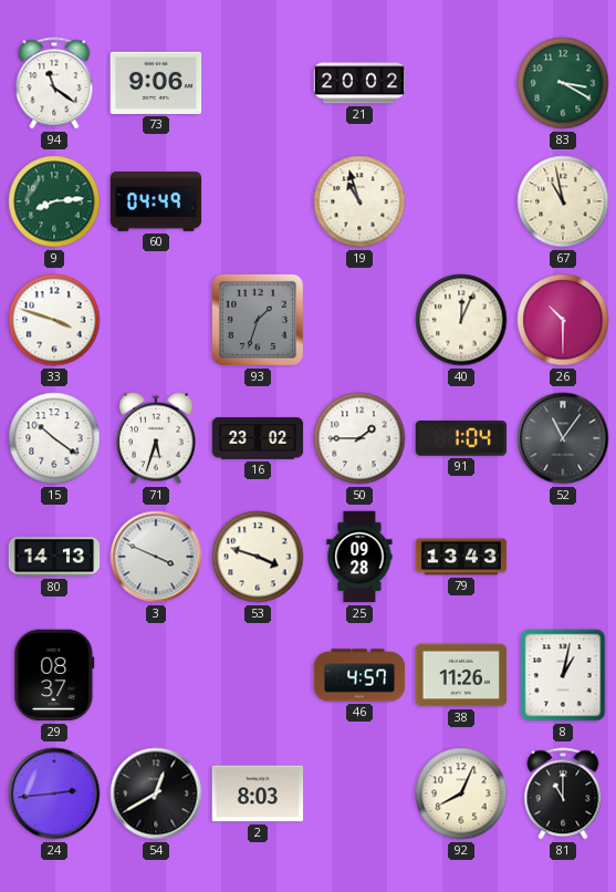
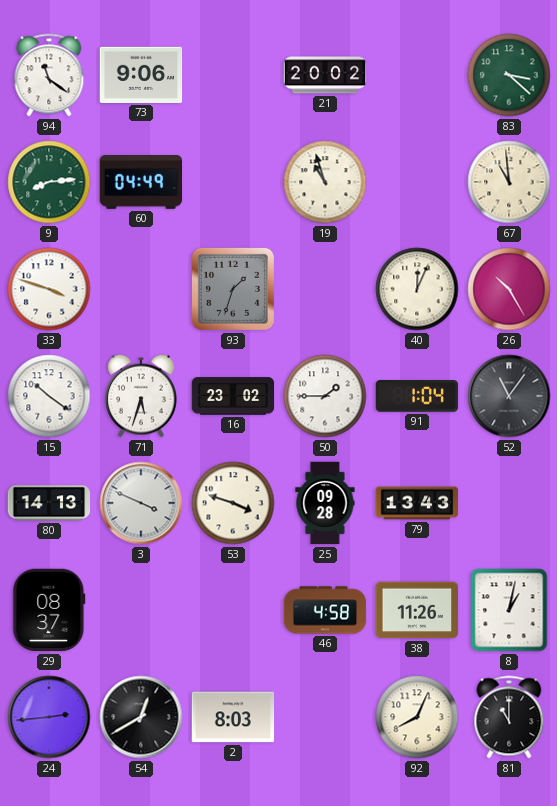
83: 3:20 -> 3:22 (509, 75)
67: 10:58 -> 10:59 (509, 182)
26: 10:30 -> 10:25 (509, 289)
46: 4:57 -> 4:58 (325, 610)
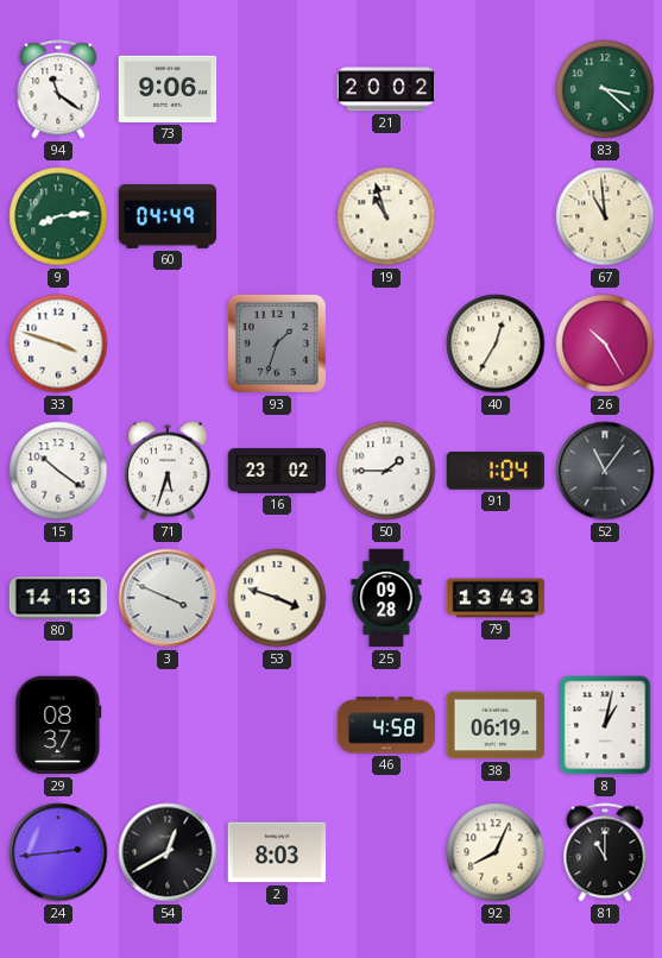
40: 12:04 -> 12:35 (496, 344)
38: 11:26 -> 06:19 (496, 725)
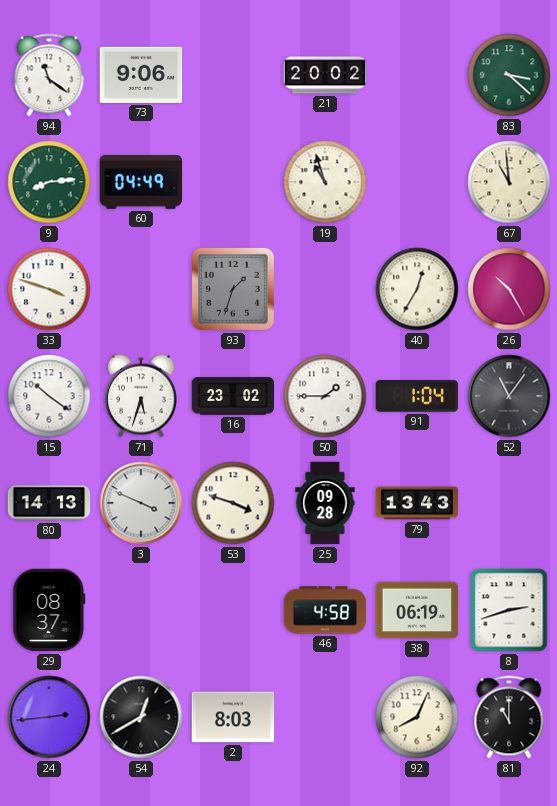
8: 1:02 -> 2:42 (509, 610)
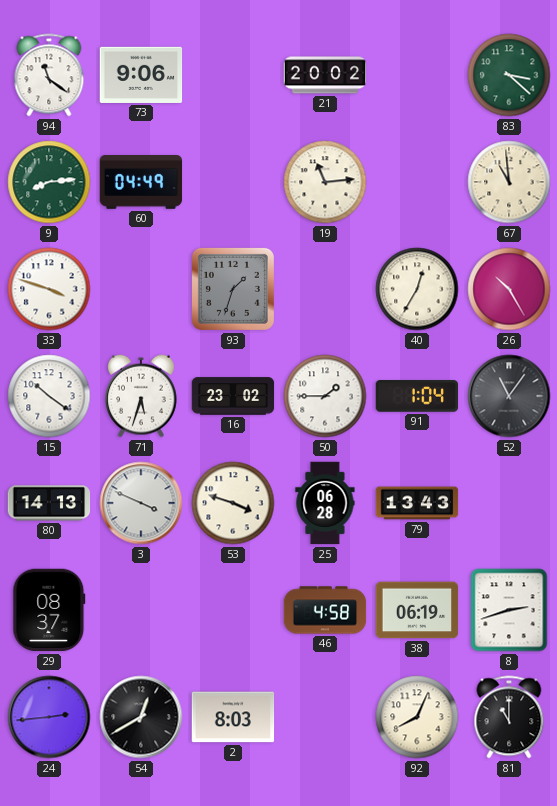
19: 10:57 -> 11:14 (325, 182)
25: 09:28 -> 06:28 (325, 503)
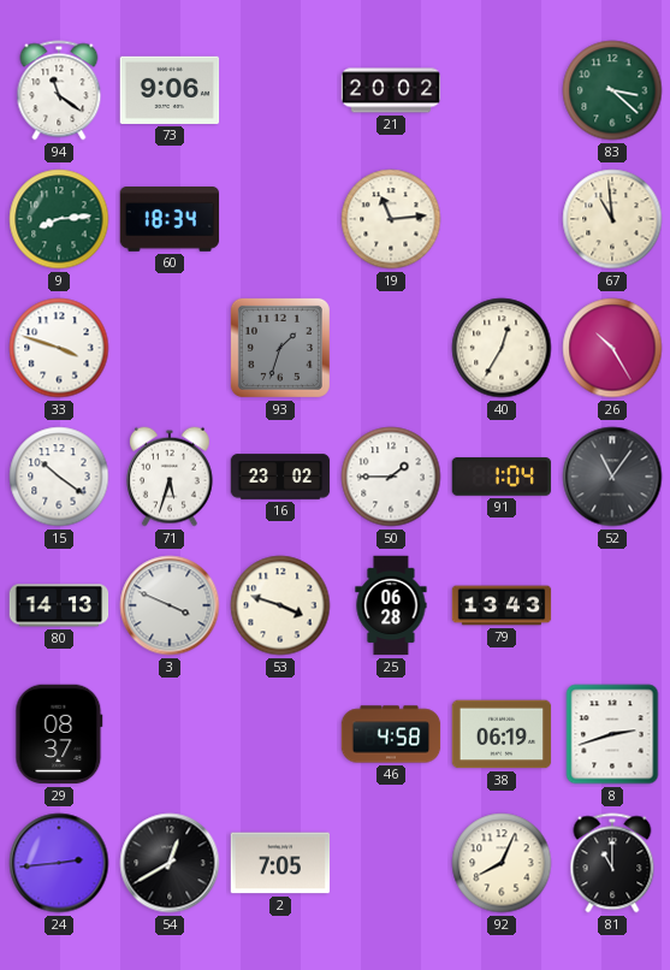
60: 04:49 -> 18:34 (170, 220)
2: 8:03 -> 7:05 (280, 863)
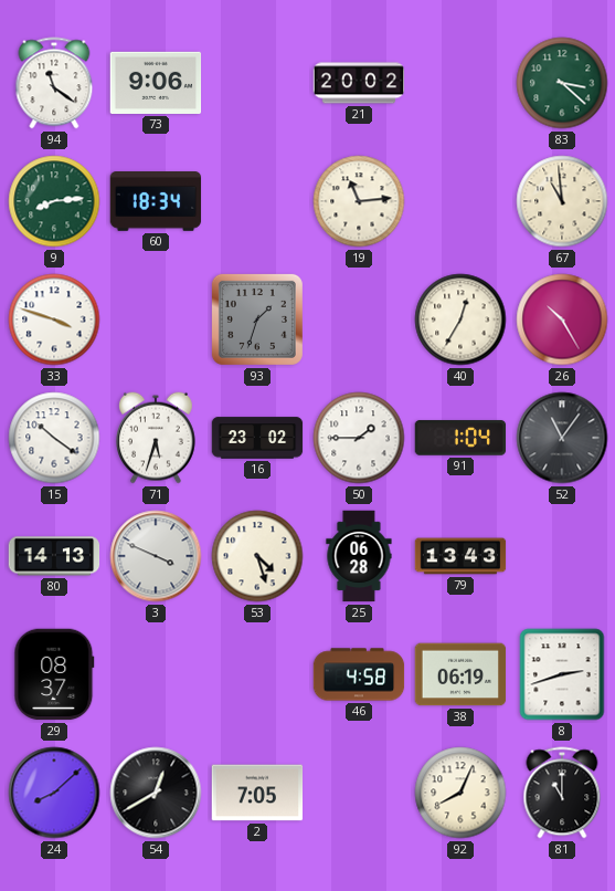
53: 3:48 -> 4:27 (257, 556)
24: 2:44 -> 8:08 (54, 793)
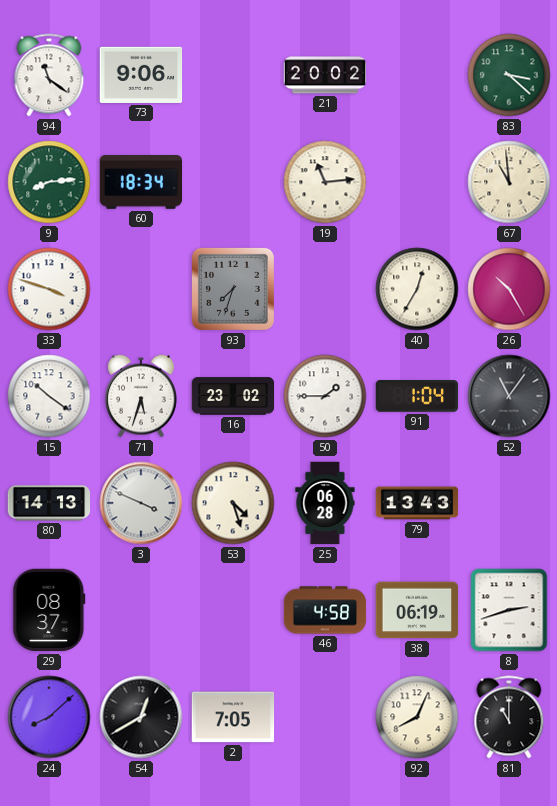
93: 1:33 -> 7:33 (233, 289)
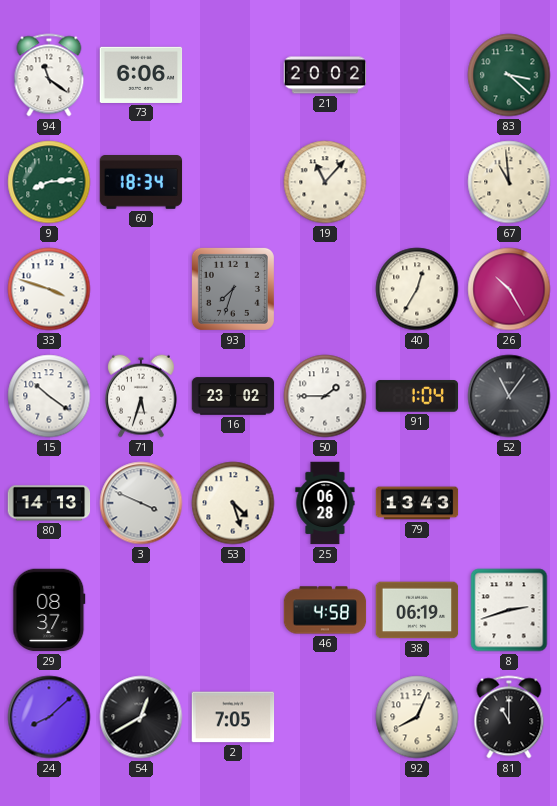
73: 9:06 -> 6:06 (141, 75)
19: 11:14 -> 11:07 (325, 182)
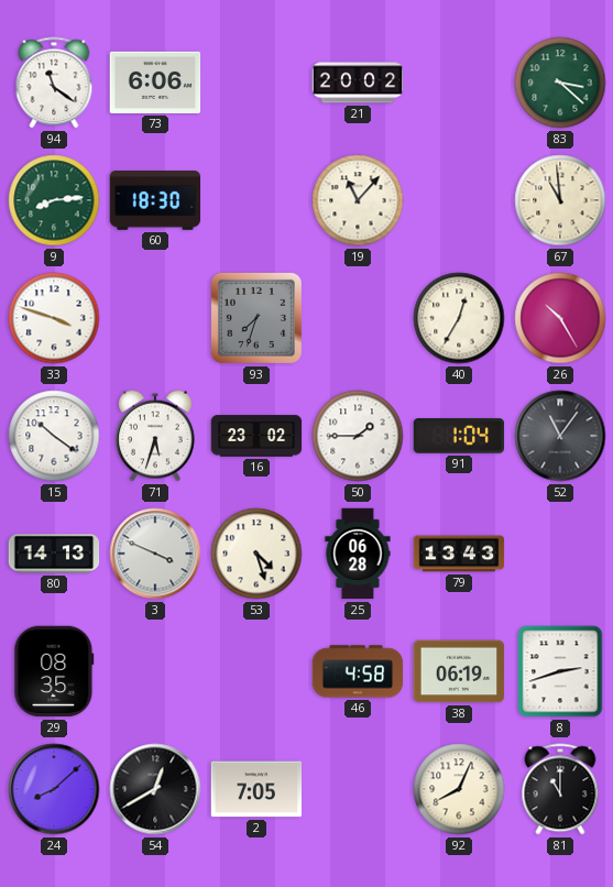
60: 18:34 -> 18:30 (155, 201)
29: 08:37 -> 08:35 (54, 671)
